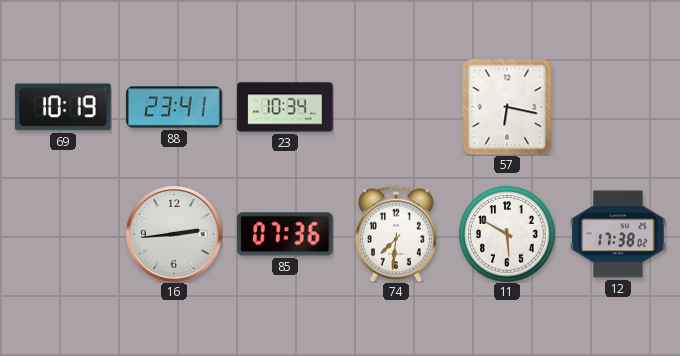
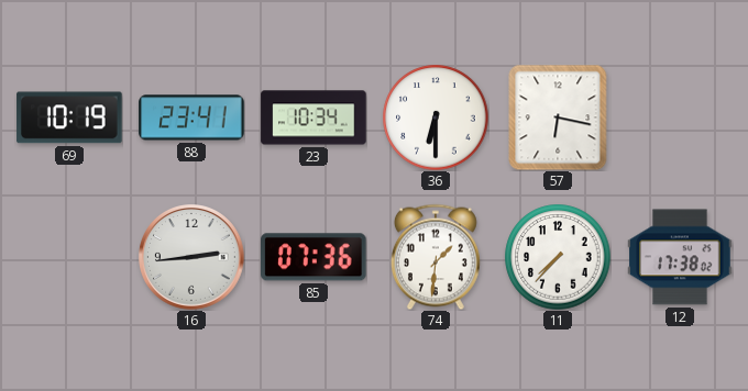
36: none -> 6:30 (436, 118)
74: 7:31 -> 1:31 (436, 257)
11: 5:50 -> 7:37 (558, 257)
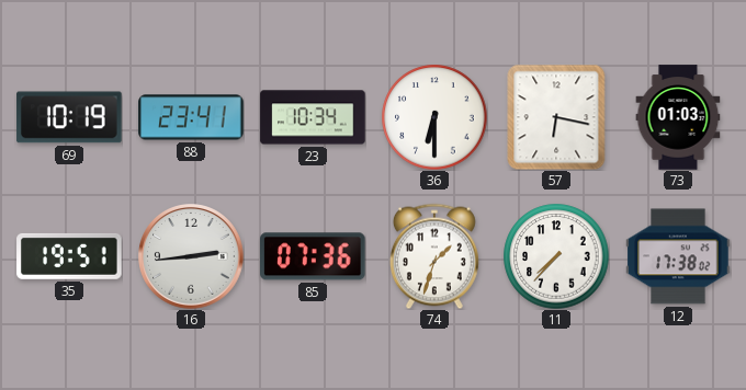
73: none -> 01:03 (678, 117)
35: none -> 19:51 (69, 256)
74: 1:31 -> 1:33 (434, 256)
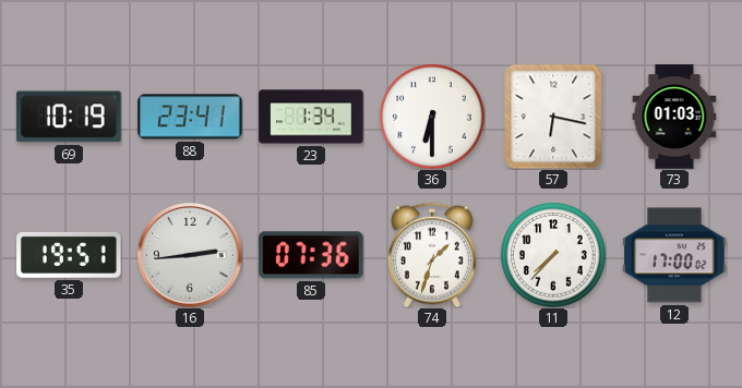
23: 10:34 -> 1:34 (311, 117)
12: 17:38 -> 17:00 (674, 255)
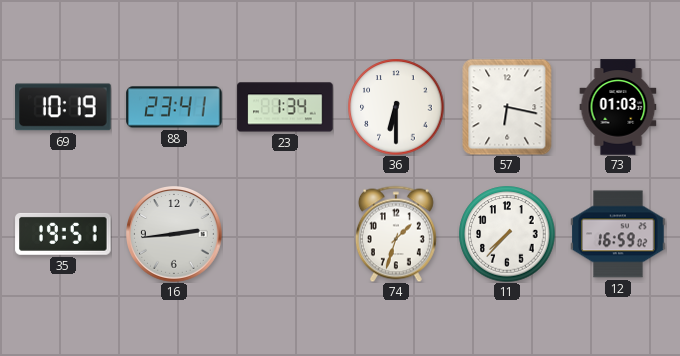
85: 07:36 -> none (312, 255)
12: 17:00 -> 16:59 (618, 234)
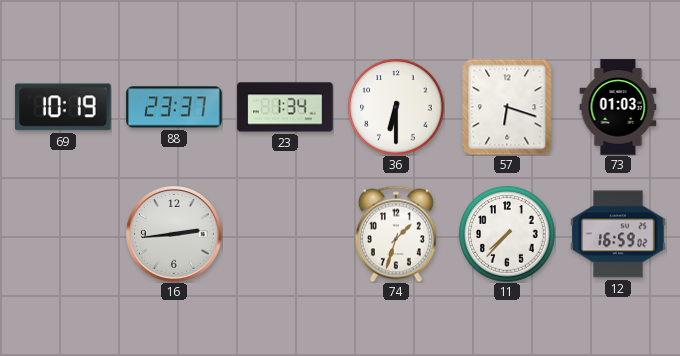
88: 23:41 -> 23:37 (174, 107)
57: 6:17 -> 6:18 (507, 107)
35: 19:51 -> none (63, 234)
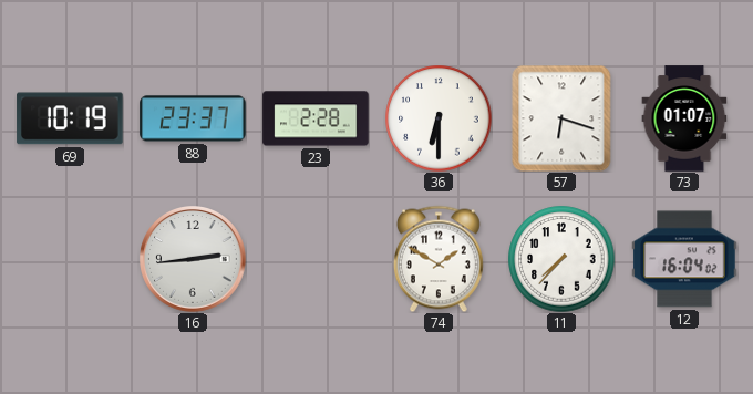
23: 1:34 -> 2:28 (316, 118)
73: 01:03 -> 01:07 (684, 118)
74: 1:33 -> 1:50 (439, 259)
12: 16:59 -> 16:04 (684, 259)
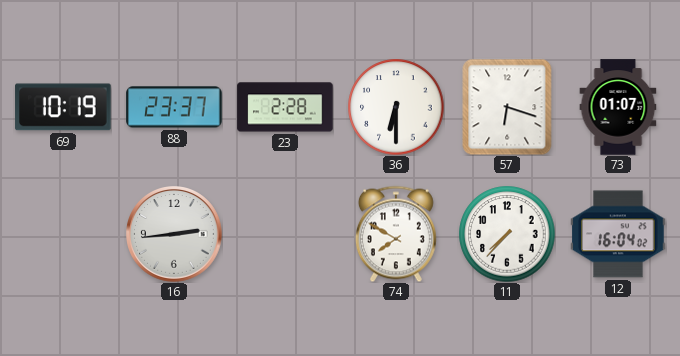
74: 1:50 -> 7:50 (396, 234)
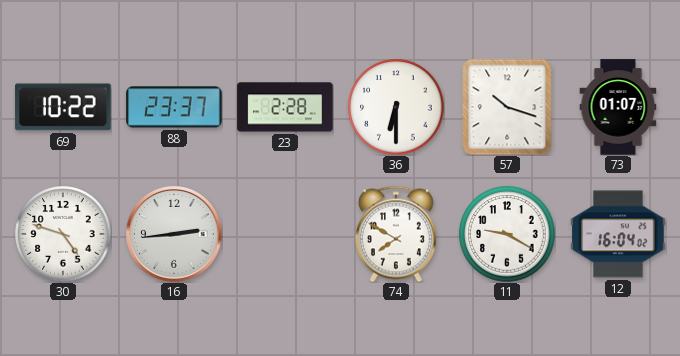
69: 10:19 -> 10:22 (63, 107)
57: 6:18 -> 10:18 (507, 107)
30: none -> 4:48 (63, 234)
11: 7:37 -> 9:20 (507, 234)
